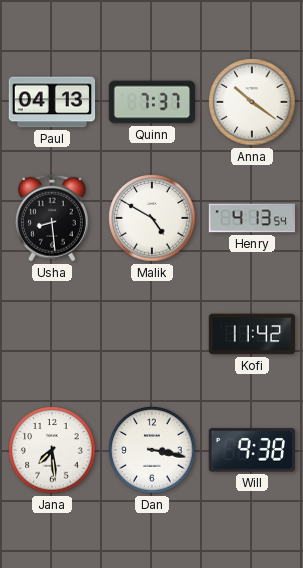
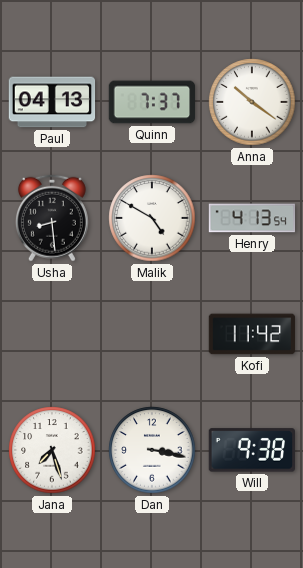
Jana: 7:29 -> 7:27 (52, 450)
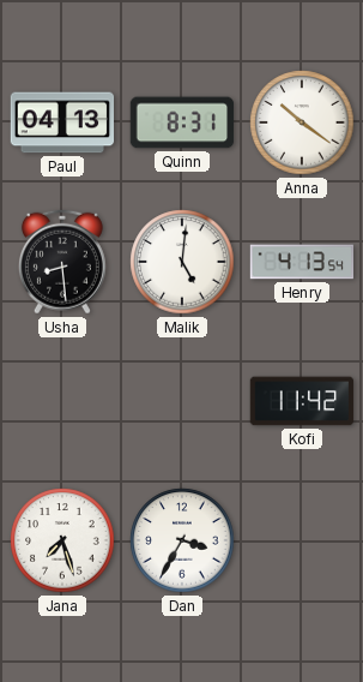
Quinn: 7:37 -> 8:31 (182, 122)
Malik: 4:50 -> 5:01 (182, 262)
Dan: 3:17 -> 3:35 (182, 540)
Will: 9:38 -> none (251, 450)
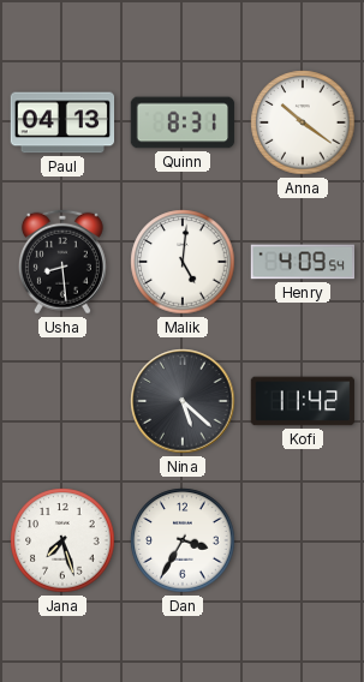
Henry: 4:13 -> 4:09 (303, 262)
Nina: none -> 5:22 (183, 401)
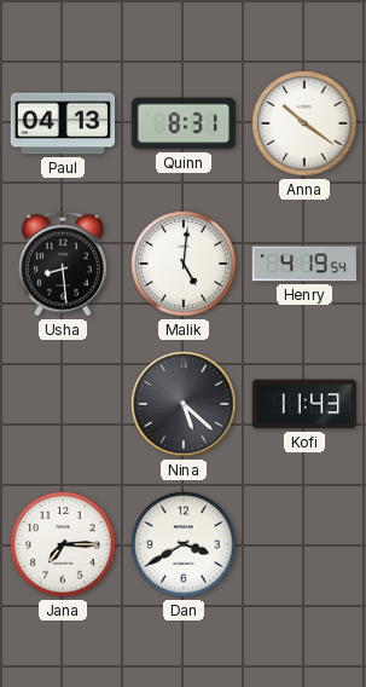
Henry: 4:09 -> 4:19 (304, 264)
Kofi: 11:42 -> 11:43 (304, 404)
Jana: 7:27 -> 7:15 (63, 544)
Dan: 3:35 -> 3:40 (184, 544)
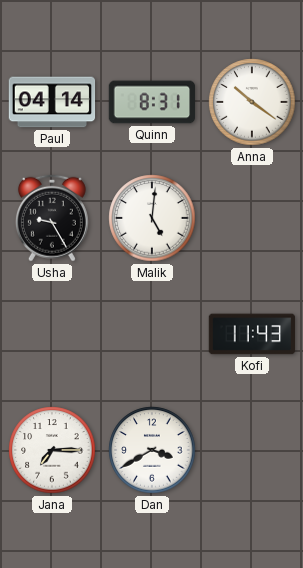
Paul: 04:13 -> 04:14 (52, 102)
Usha: 8:29 -> 9:25 (52, 218)
Henry: 4:19 -> none (304, 264)
Nina: 5:22 -> none (184, 404)
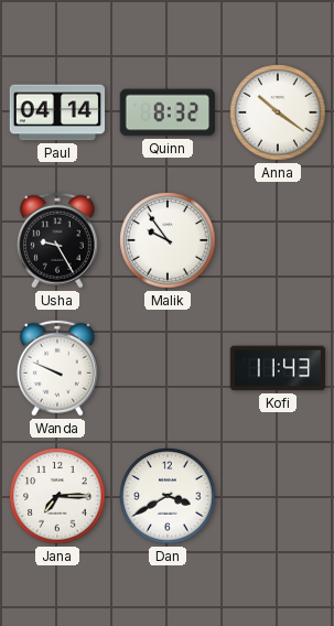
Quinn: 8:31 -> 8:32 (168, 112)
Malik: 5:01 -> 9:54 (168, 240)
Wanda: none -> 9:49 (57, 368)
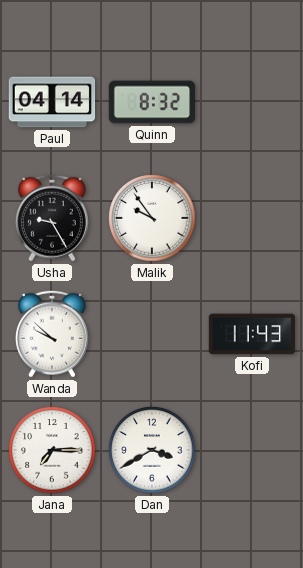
Anna: 10:21 -> none (278, 112)
Wanda: 9:49 -> 9:52 (52, 334)
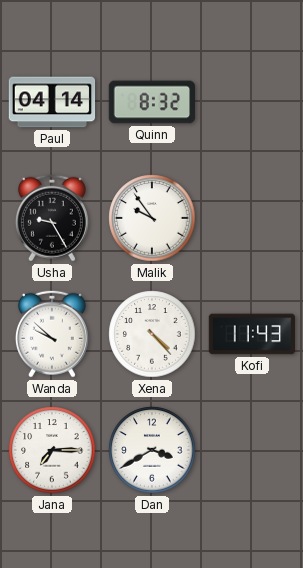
Xena: none -> 4:23 (152, 334)
